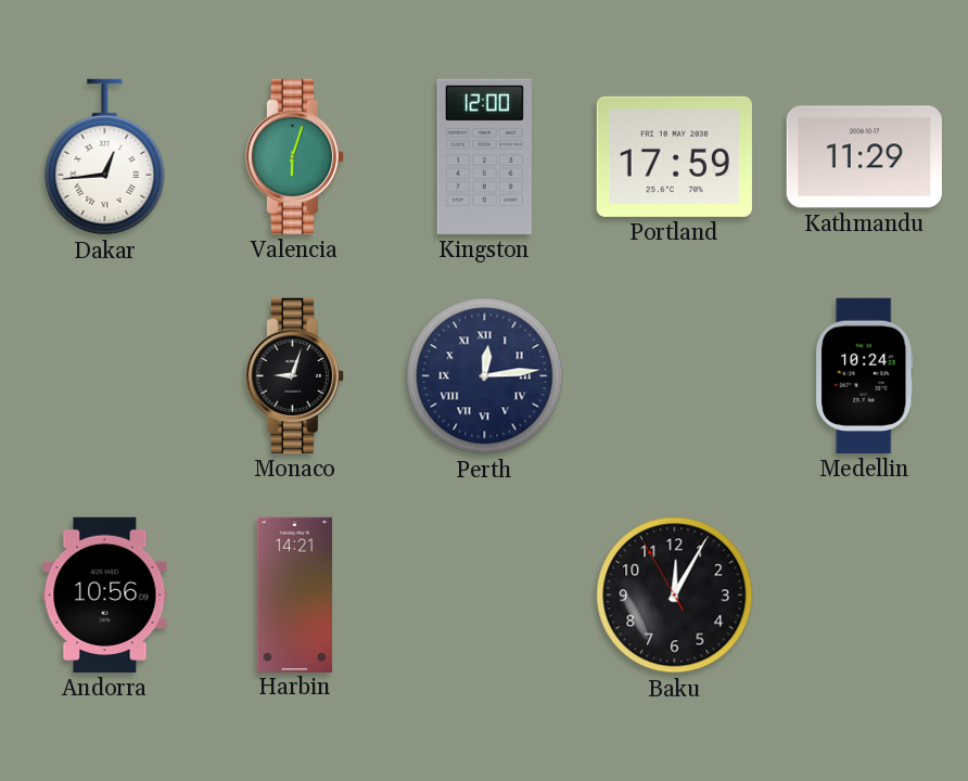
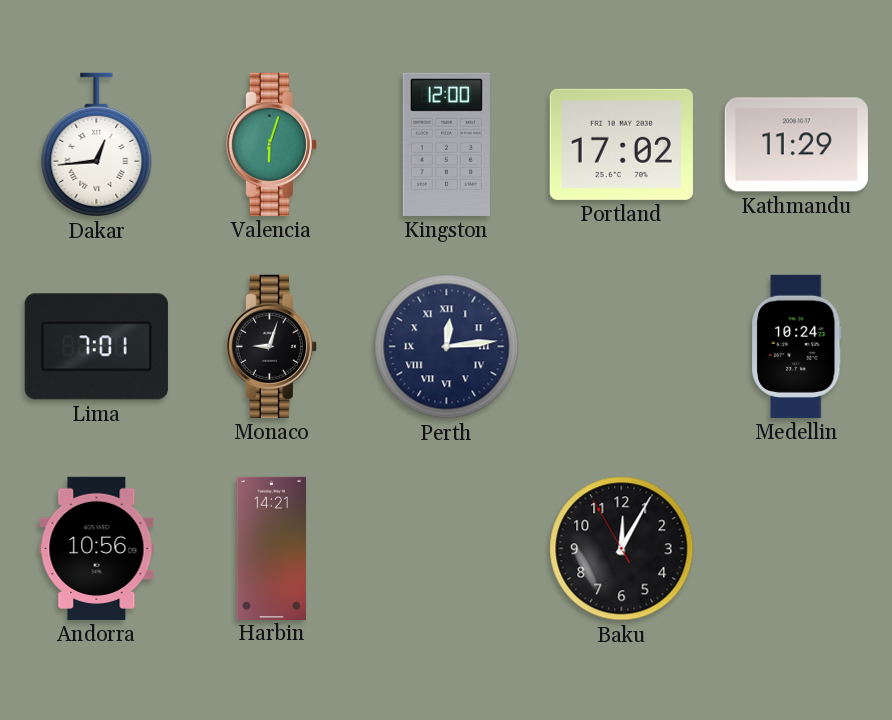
Portland: 17:59 -> 17:02 (621, 144)
Lima: none -> 7:01 (96, 347)
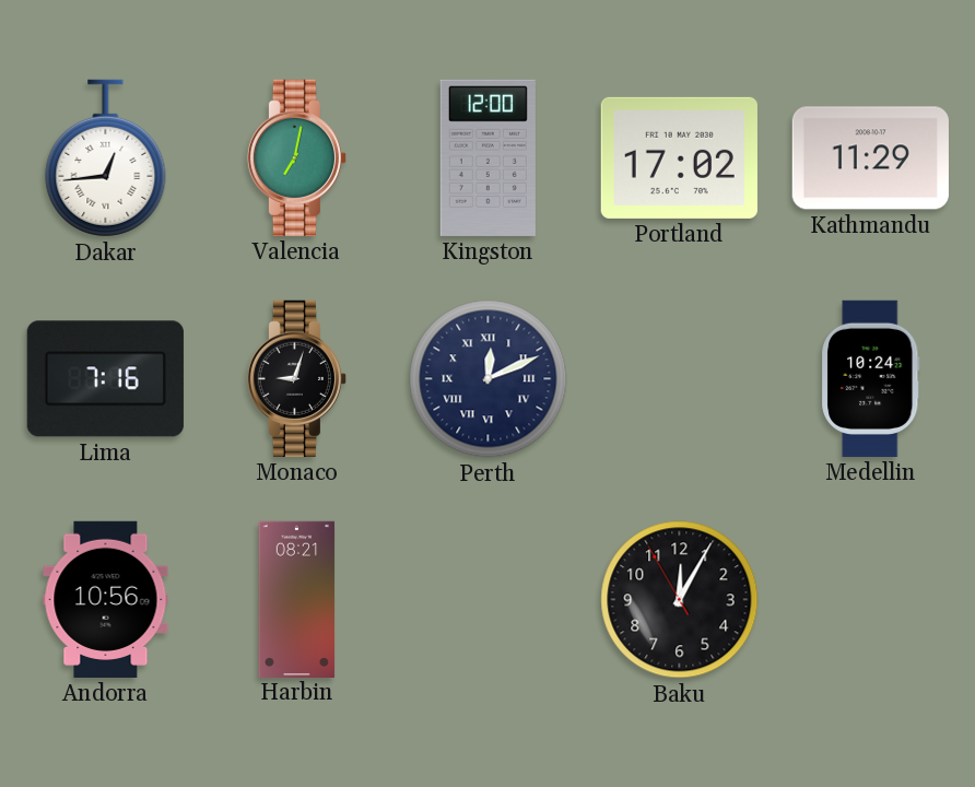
Valencia: 6:03 -> 7:02 (296, 157)
Lima: 7:01 -> 7:16 (105, 379)
Perth: 12:14 -> 12:11 (489, 379)
Harbin: 14:21 -> 08:21 (297, 599)
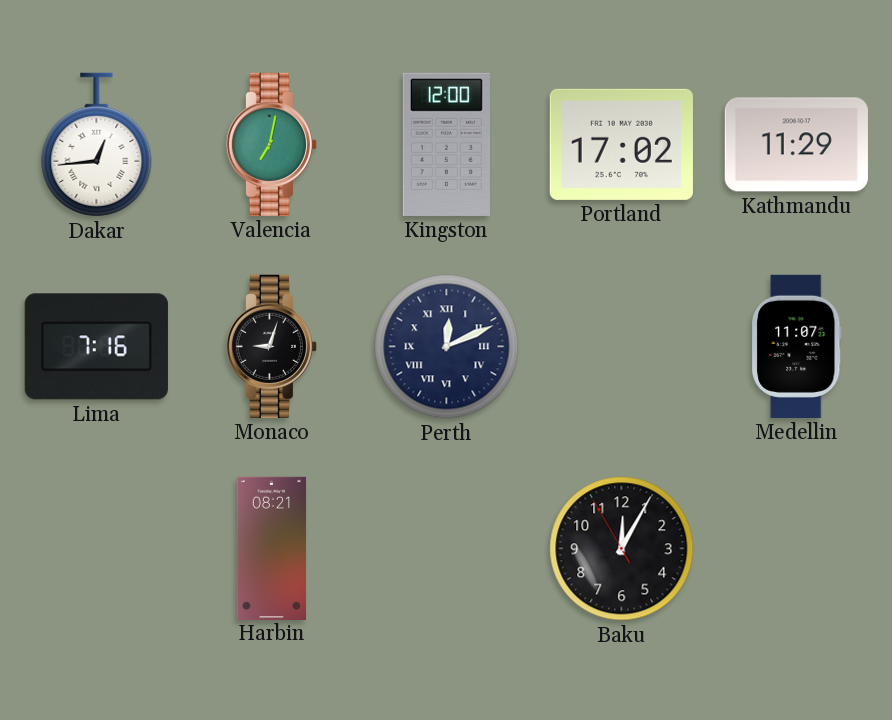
Medellin: 10:24 -> 11:07 (797, 346)
Andorra: 10:56 -> none (106, 599)
